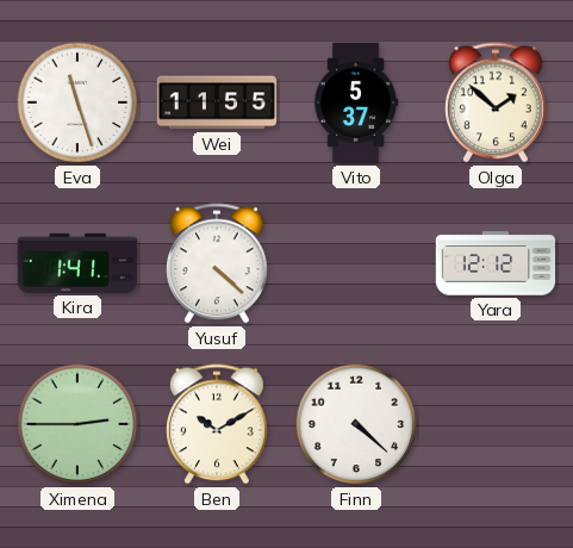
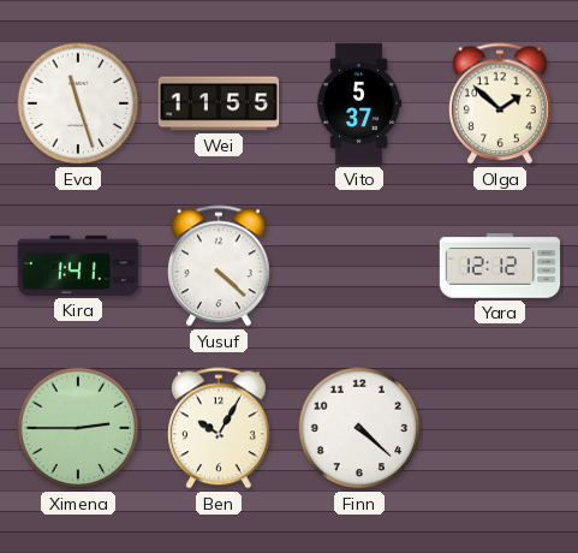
Ben: 10:10 -> 10:05 (220, 428)
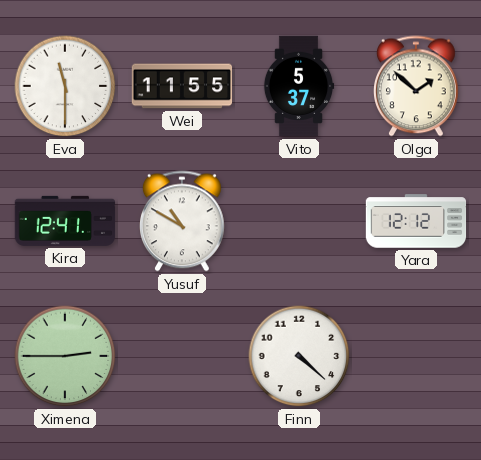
Eva: 11:27 -> 11:30 (65, 86)
Kira: 1:41 -> 12:41 (65, 221)
Yusuf: 4:22 -> 10:50 (183, 221)
Ben: 10:05 -> none (220, 428)
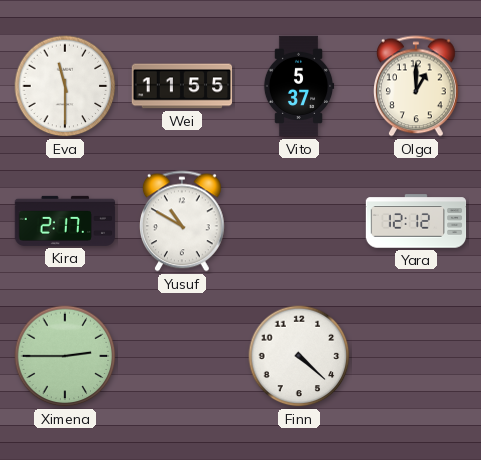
Olga: 1:52 -> 1:00 (417, 86)
Kira: 12:41 -> 2:17 (65, 221)
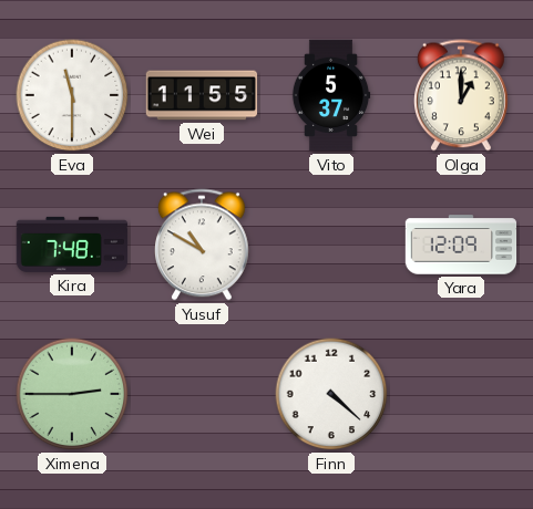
Kira: 2:17 -> 7:48 (72, 245)
Yara: 12:12 -> 12:09 (461, 245)
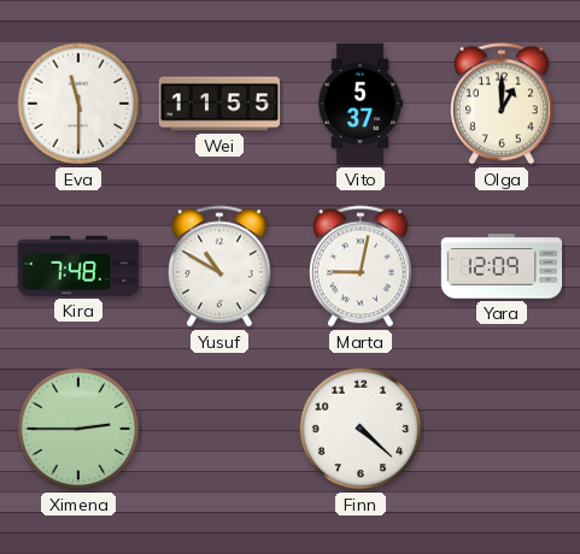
Marta: none -> 9:02 (362, 266)
